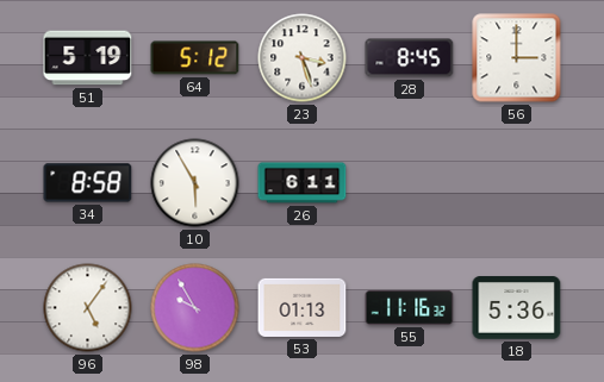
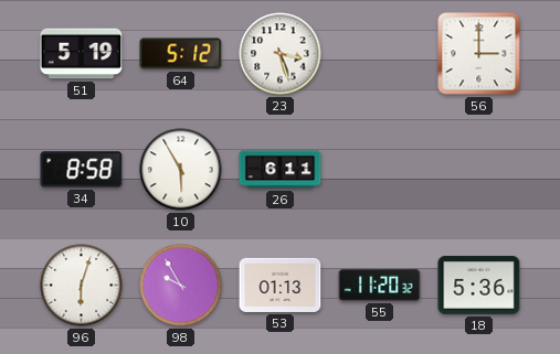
28: 8:45 -> none (410, 58)
96: 5:06 -> 6:03 (82, 286)
55: 11:16 -> 11:20 (380, 285)
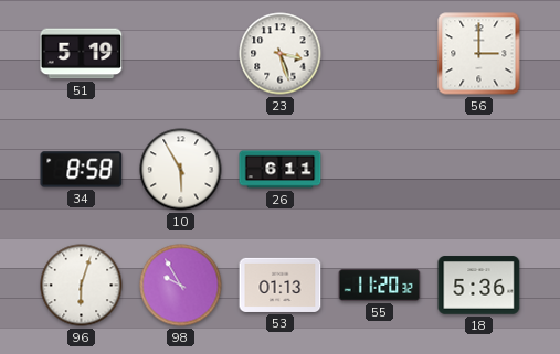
64: 5:12 -> none (181, 54)
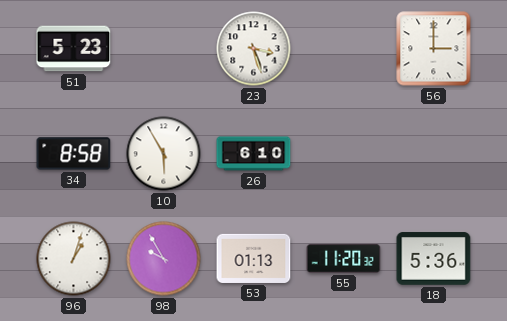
51: 5:19 -> 5:23 (74, 49)
26: 6:11 -> 6:10 (254, 154)
96: 6:03 -> 1:03 (74, 259)
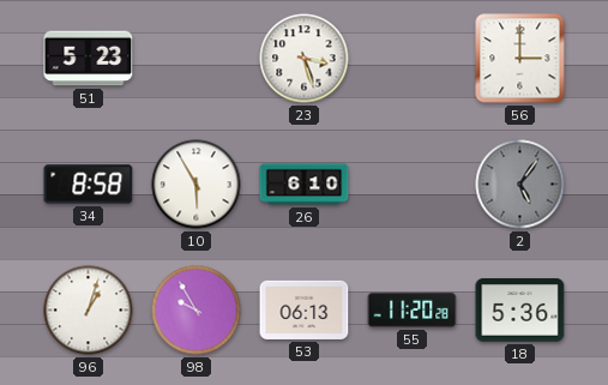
2: none -> 5:06 (520, 185)
53: 01:13 -> 06:13 (305, 309)
55: 11:20:32 -> 11:20:28 (413, 309)
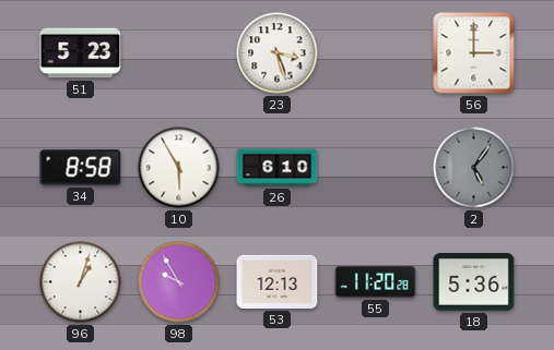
53: 06:13 -> 12:13 (278, 281)
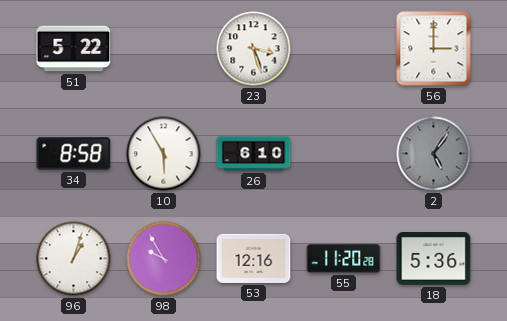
51: 5:23 -> 5:22 (74, 49)
53: 12:13 -> 12:16 (254, 258)
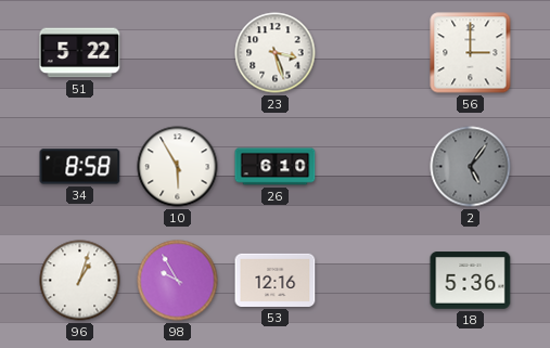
55: 11:20 -> none (344, 258)
